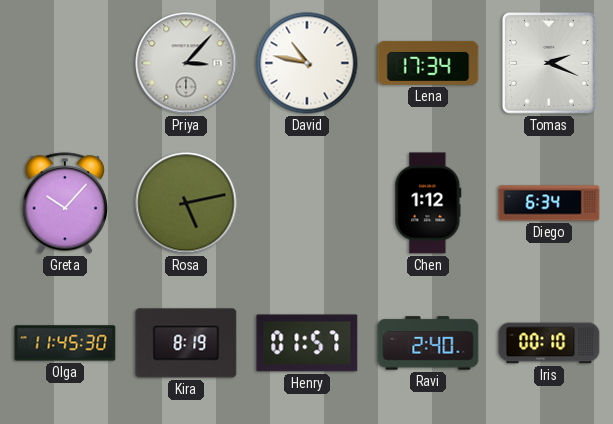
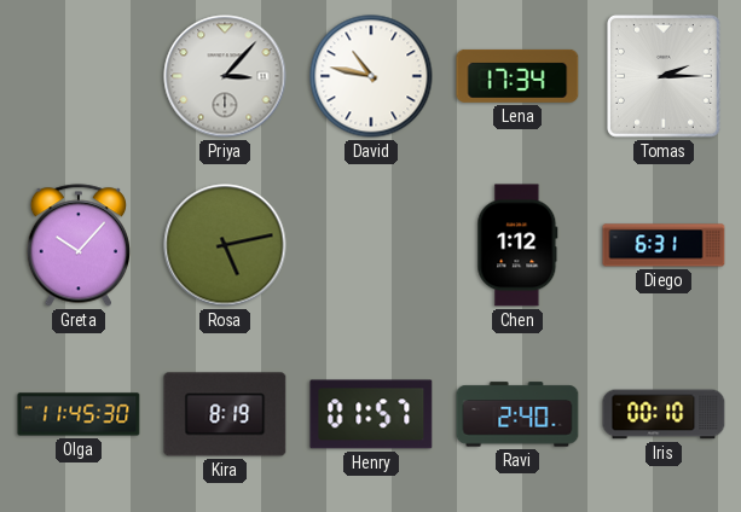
Tomas: 2:19 -> 2:15 (664, 76)
Diego: 6:34 -> 6:31 (664, 245)
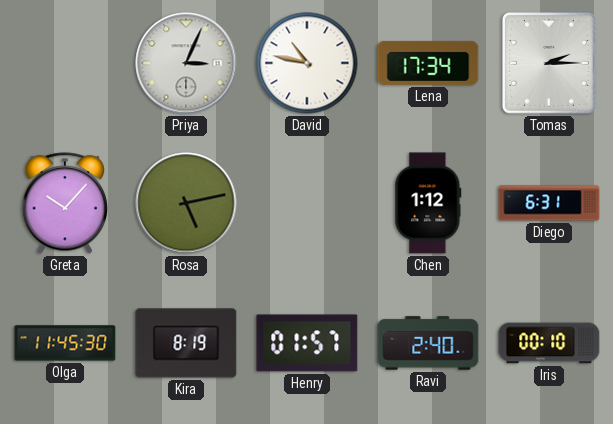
Priya: 3:07 -> 3:04 (186, 63)
